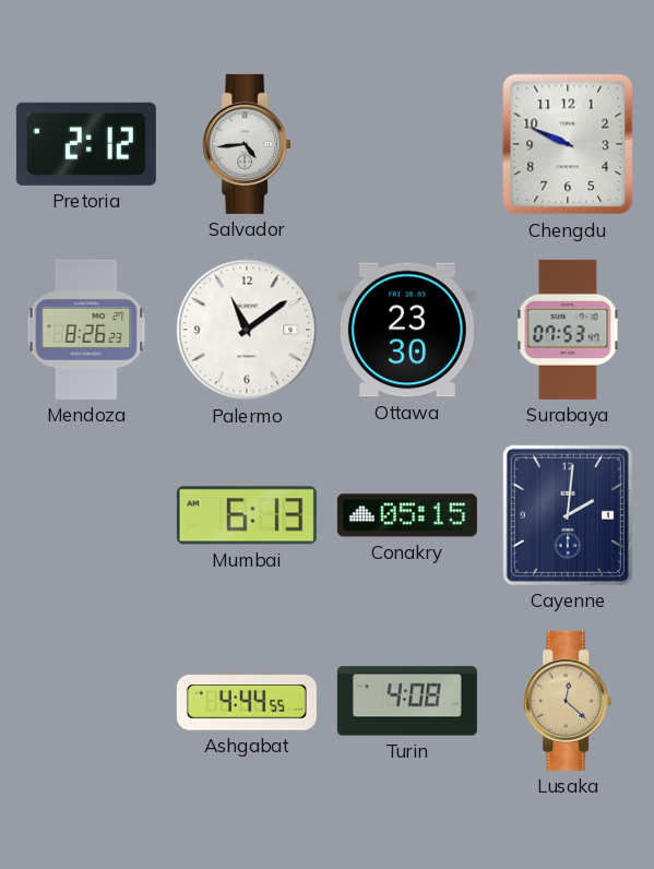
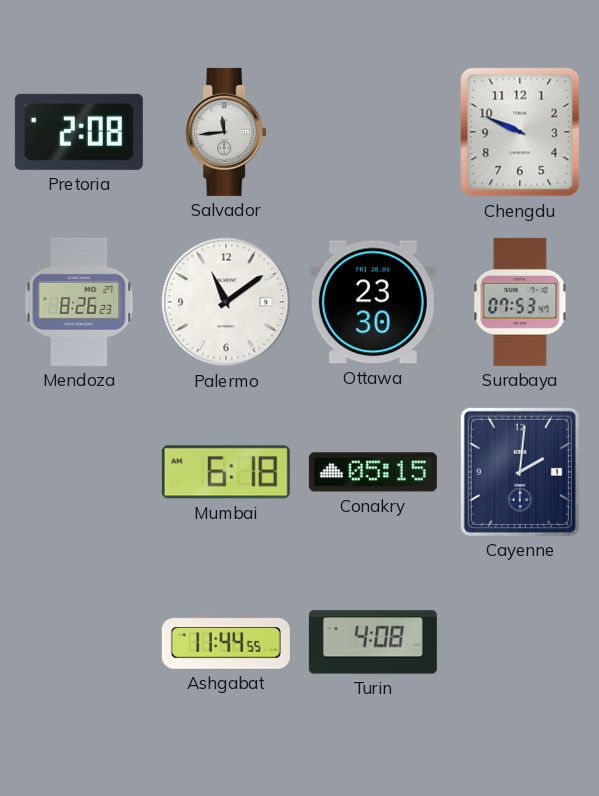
Pretoria: 2:12 -> 2:08 (79, 132)
Salvador: 4:44 -> 11:44 (226, 132)
Mumbai: 6:13 -> 6:18 (226, 472)
Ashgabat: 4:44 -> 11:44 (226, 642)
Lusaka: 12:22 -> none (568, 701)
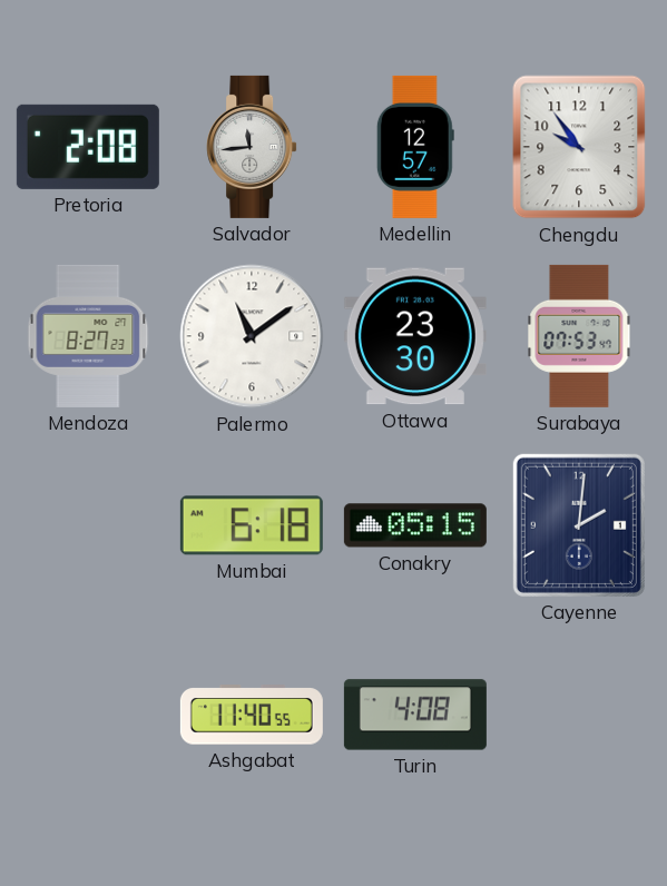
Medellin: none -> 12:57 (415, 147)
Chengdu: 9:49 -> 9:54 (579, 147)
Mendoza: 8:26 -> 8:27 (88, 336)
Ashgabat: 11:44 -> 11:40 (252, 715)
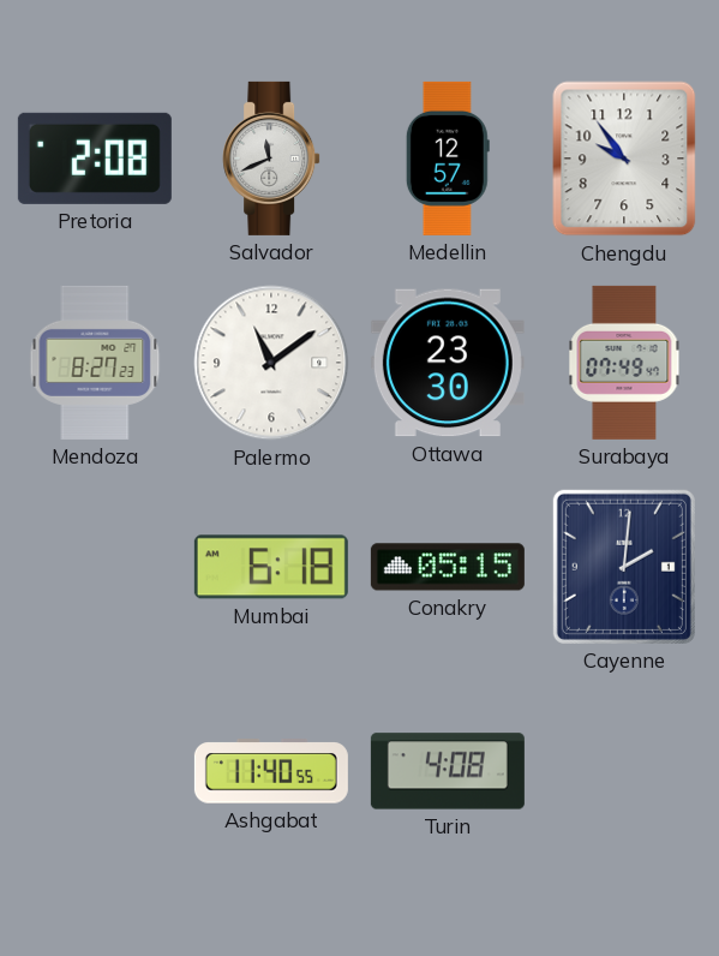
Salvador: 11:44 -> 11:41 (271, 159)
Surabaya: 07:53 -> 07:49 (624, 363)
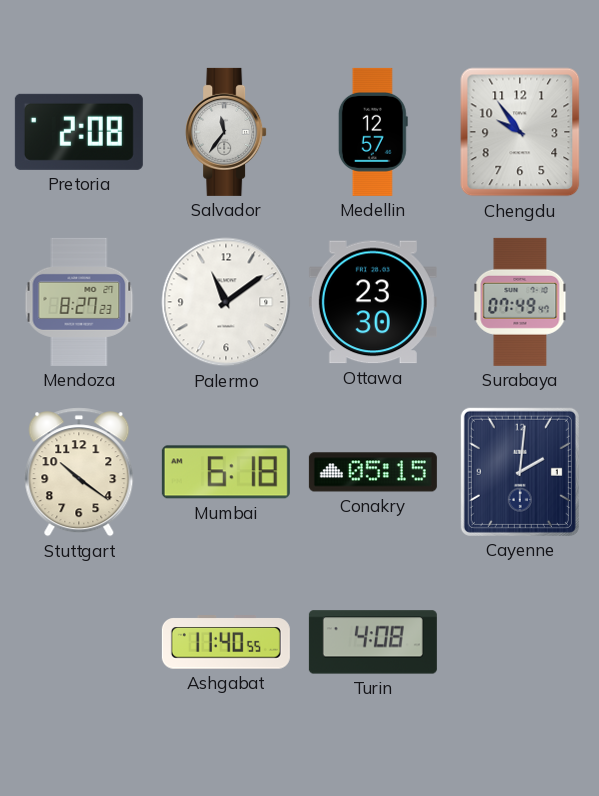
Salvador: 11:41 -> 11:36 (226, 132)
Stuttgart: none -> 10:21 (79, 472)
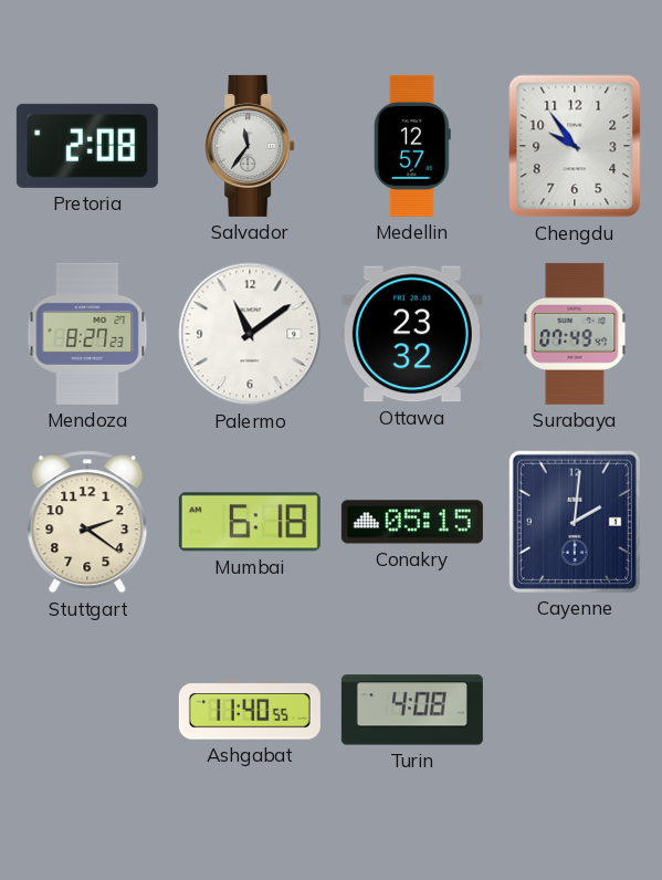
Ottawa: 23:30 -> 23:32 (412, 334)
Stuttgart: 10:21 -> 2:21 (87, 522)
